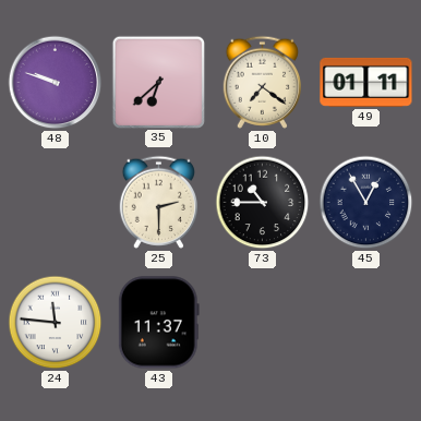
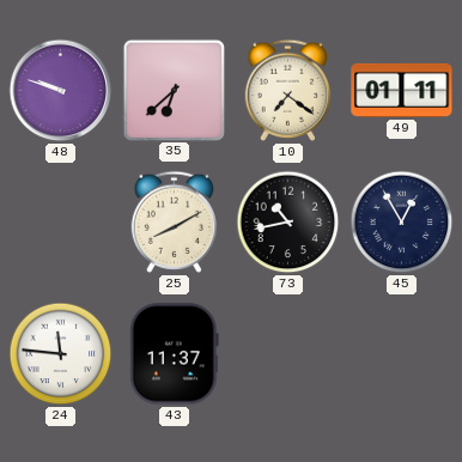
25: 2:30 -> 8:10 (174, 221)
73: 10:45 -> 10:43 (288, 223)
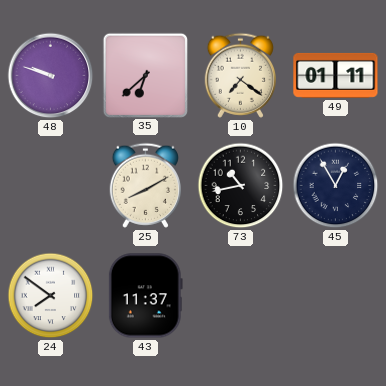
24: 11:46 -> 7:51 (51, 296)
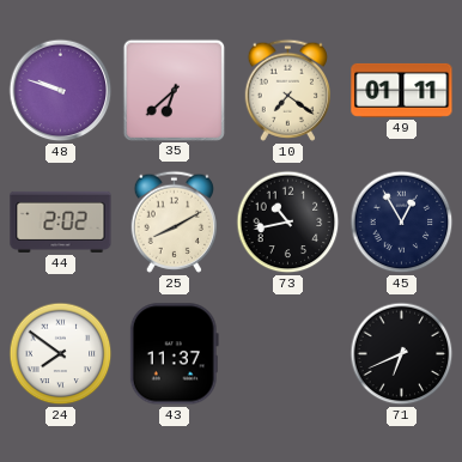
44: none -> 2:02 (61, 221)
71: none -> 6:41 (402, 354)
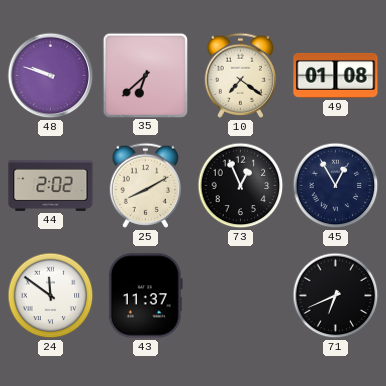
49: 01:11 -> 01:08 (336, 75)
73: 10:43 -> 12:56 (241, 186)
24: 7:51 -> 11:51 (51, 296)
